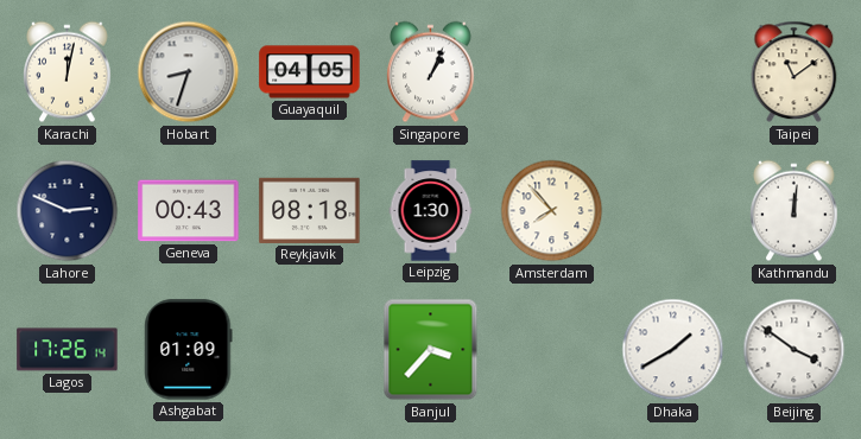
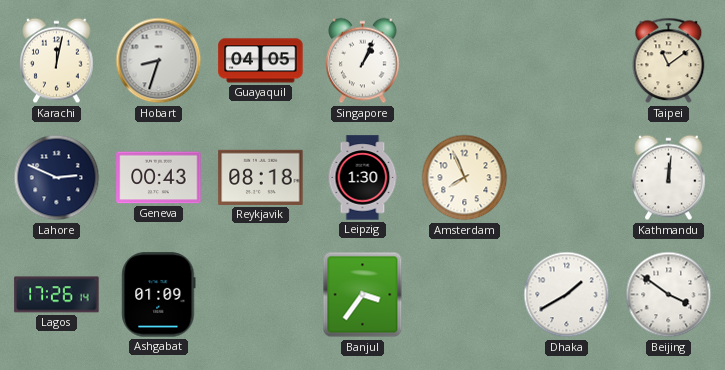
Amsterdam: 7:53 -> 7:56 (465, 178)
Banjul: 3:37 -> 3:36 (363, 295)
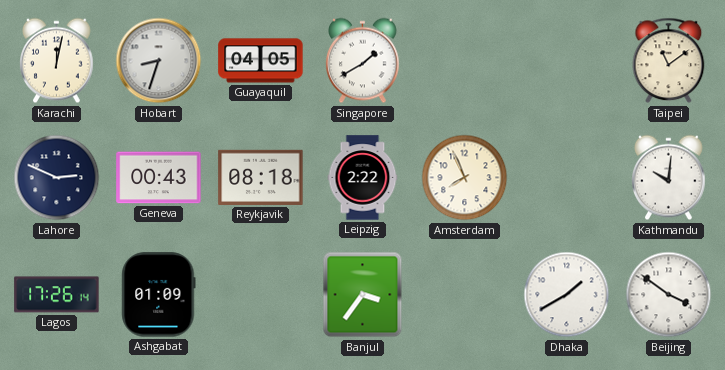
Singapore: 1:04 -> 1:40 (363, 61)
Leipzig: 1:30 -> 2:22 (363, 178)
Kathmandu: 12:01 -> 10:01 (669, 178)
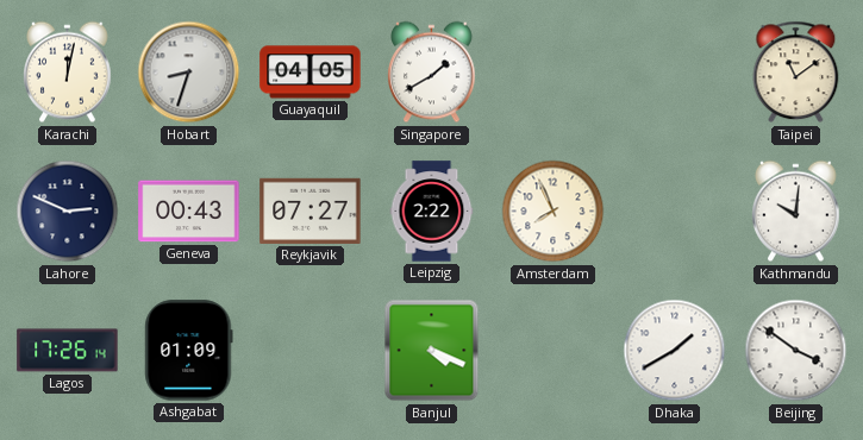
Reykjavik: 08:18 -> 07:27 (311, 210)
Banjul: 3:36 -> 4:19 (432, 351)
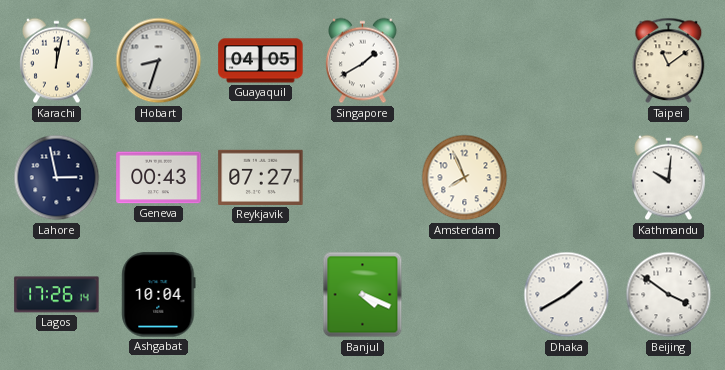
Lahore: 2:49 -> 2:58 (57, 178)
Leipzig: 2:22 -> none (432, 212)
Ashgabat: 01:09 -> 10:04 (159, 295)
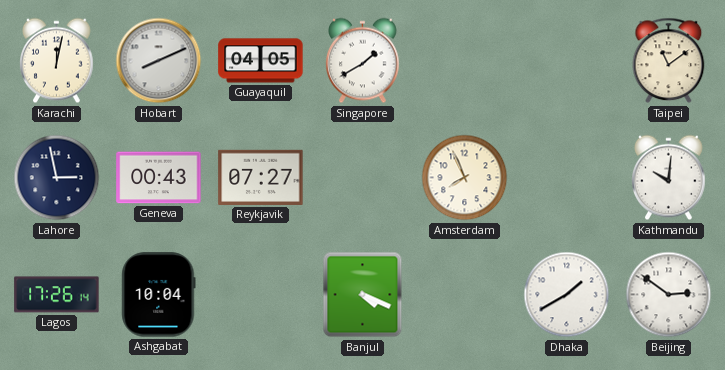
Hobart: 8:33 -> 8:11 (159, 61)
Beijing: 3:51 -> 2:51 (669, 295)
